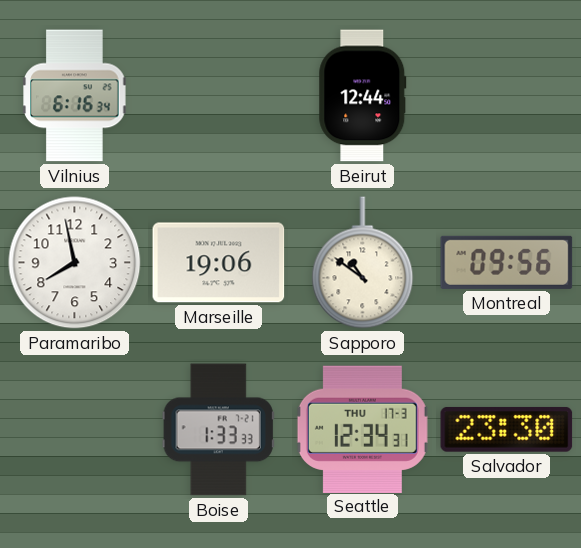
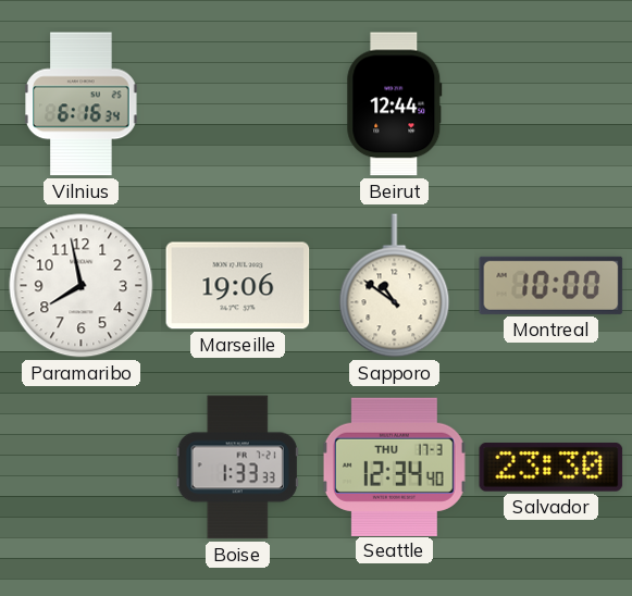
Montreal: 09:56 -> 10:00 (552, 285)
Seattle: 12:34:31 -> 12:34:40 (394, 467)
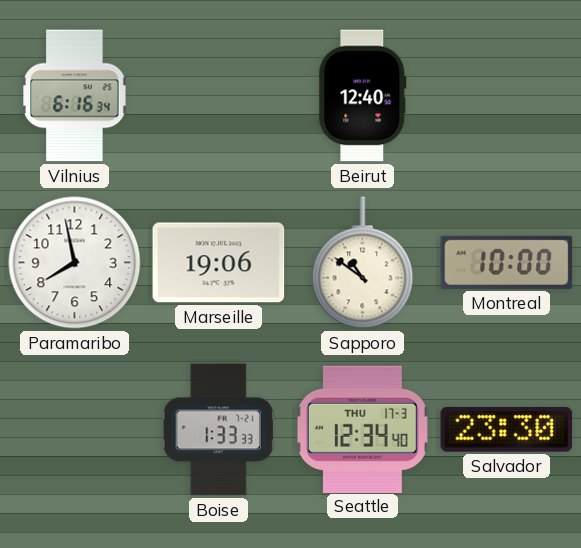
Beirut: 12:44 -> 12:40 (363, 96)
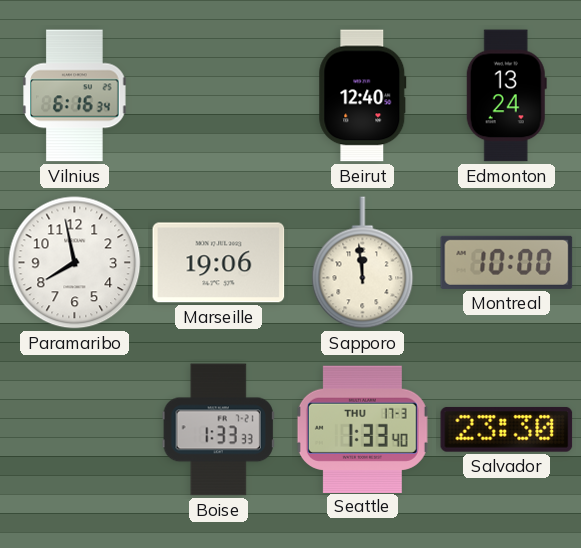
Edmonton: none -> 13:24 (506, 96)
Sapporo: 10:51 -> 11:59 (363, 263)
Seattle: 12:34 -> 1:33 (362, 429)
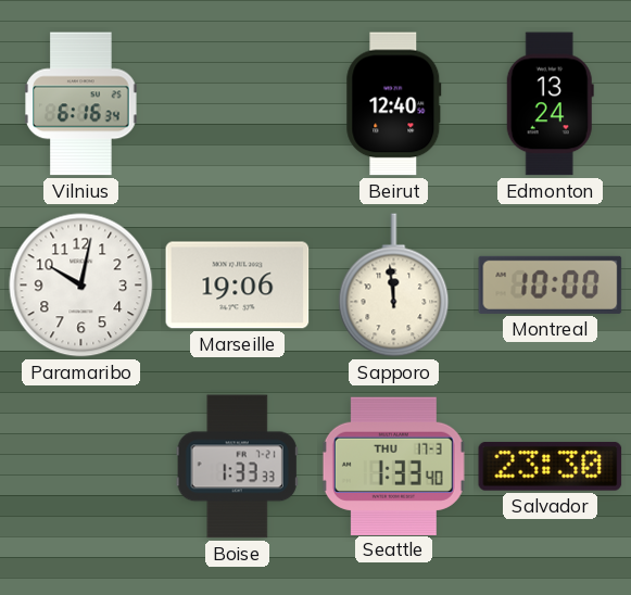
Paramaribo: 7:58 -> 10:02 (81, 286)
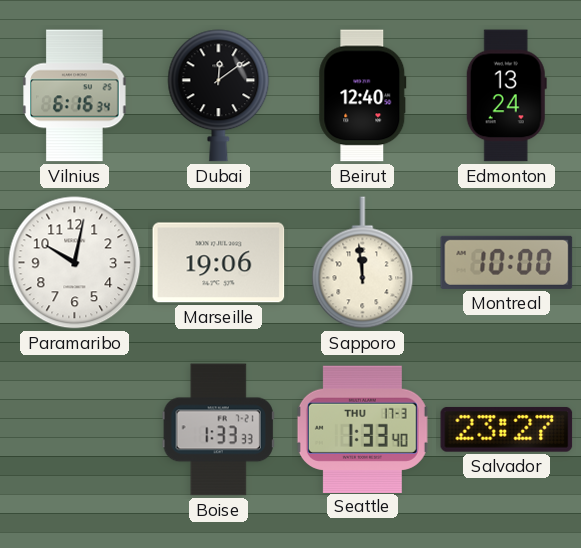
Dubai: none -> 12:09 (219, 96)
Salvador: 23:30 -> 23:27 (507, 430)
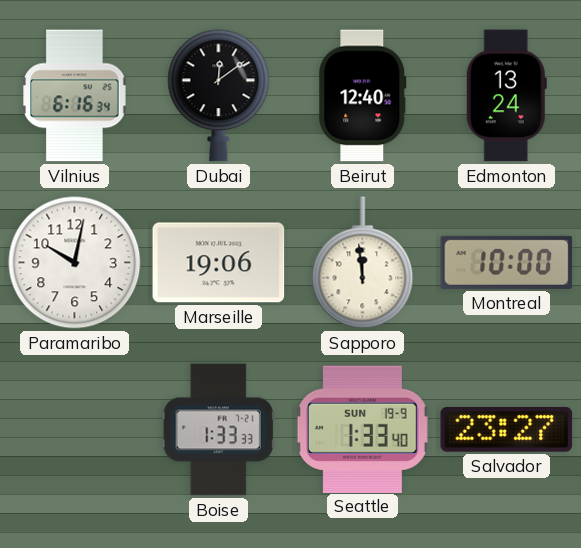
Seattle date: THU 17-3 -> SUN 19-9 (362, 429)
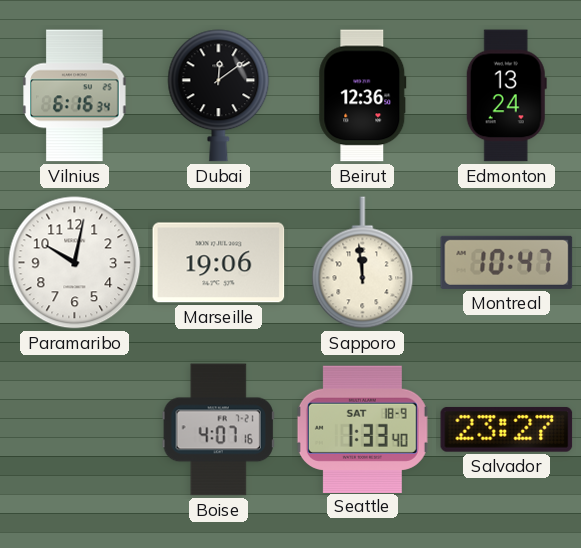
Beirut: 12:40 -> 12:36 (363, 96)
Montreal: 10:00 -> 10:47 (507, 262)
Boise: 1:33 -> 4:07 (218, 430)
Seattle date: SUN 19-9 -> SAT 18-9 (362, 429)
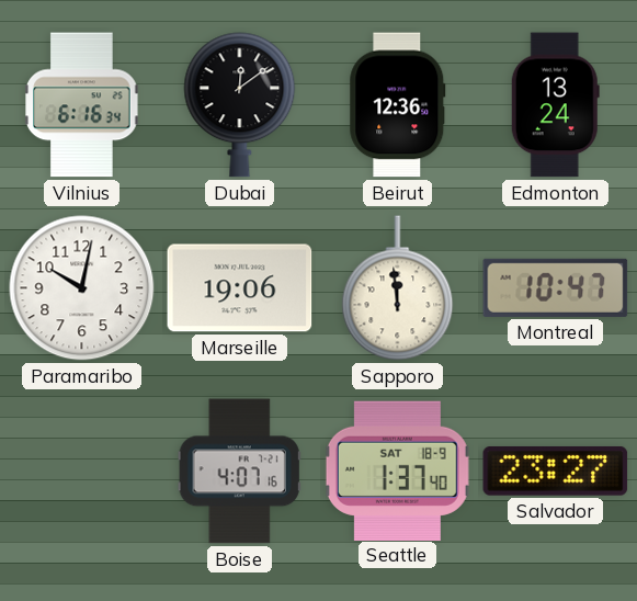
Seattle: 1:33 -> 1:37 (397, 470)
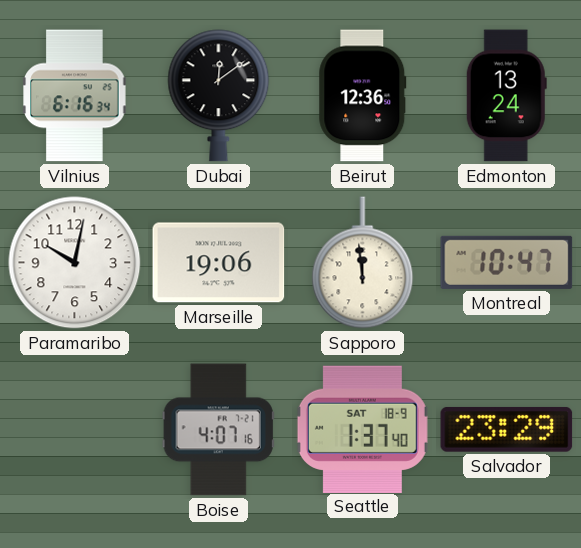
Salvador: 23:27 -> 23:29 (507, 430)
